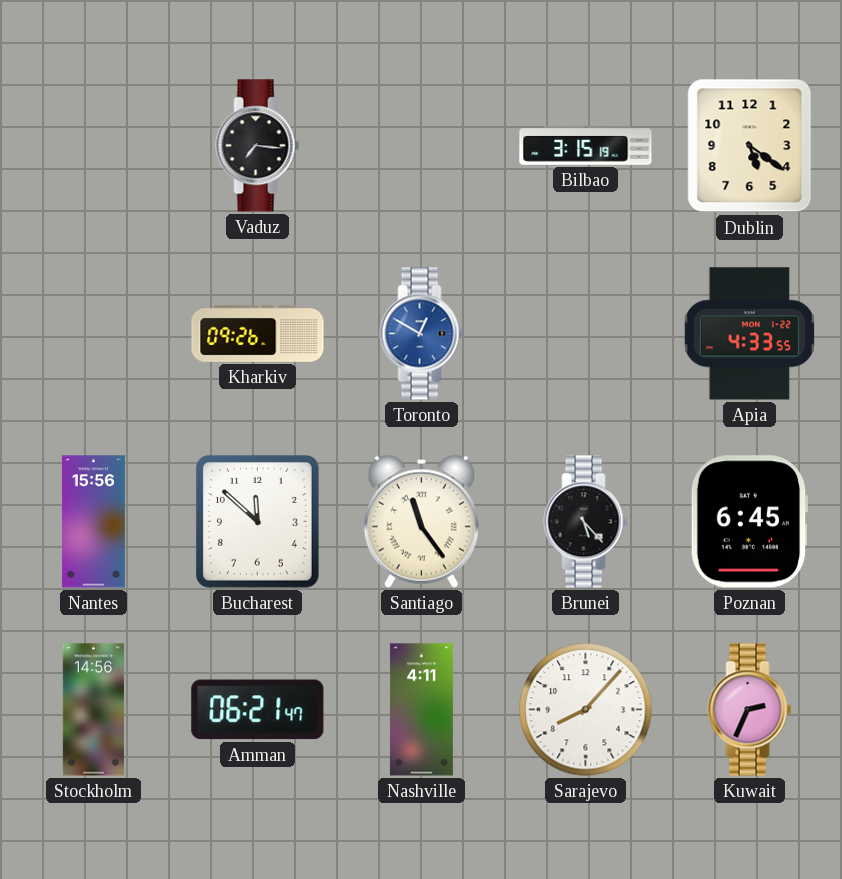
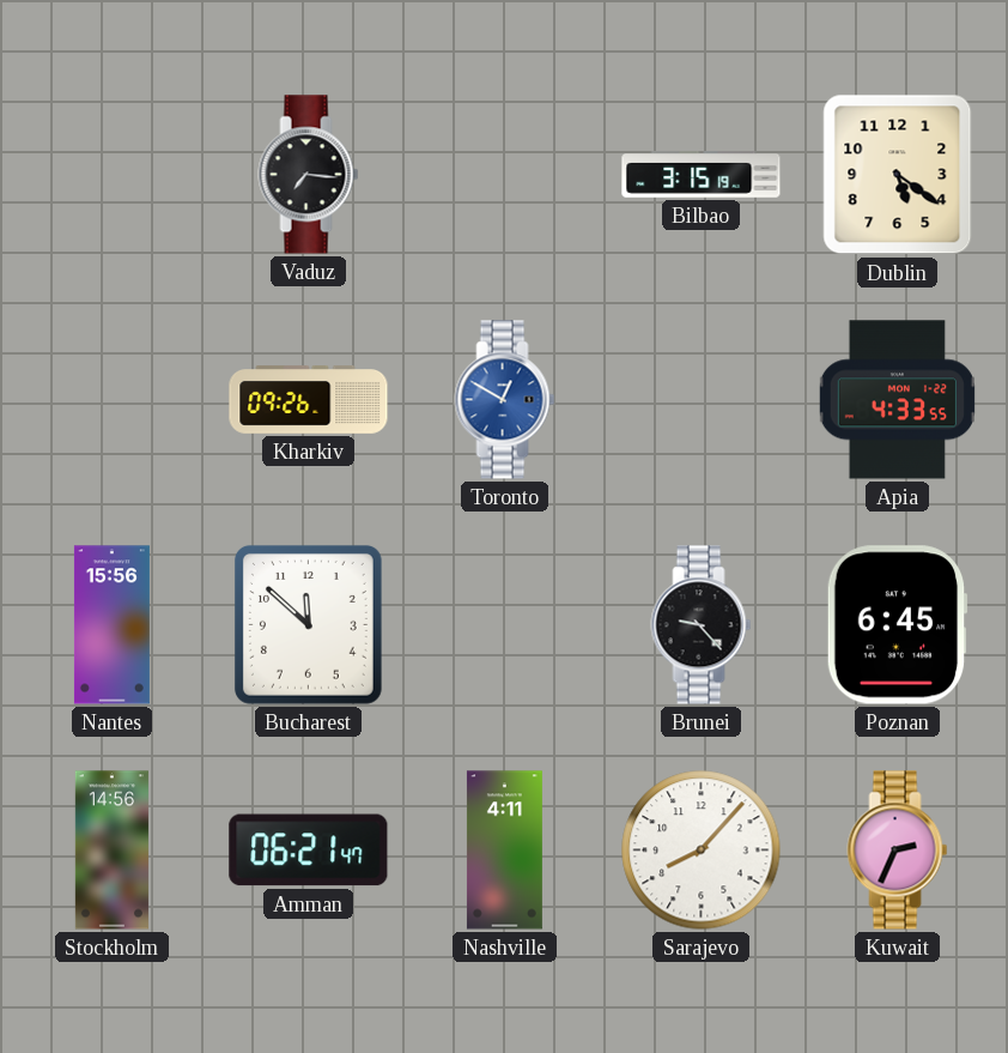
Santiago: 11:24 -> none (421, 521)
Brunei: 5:23 -> 9:23 (702, 625)
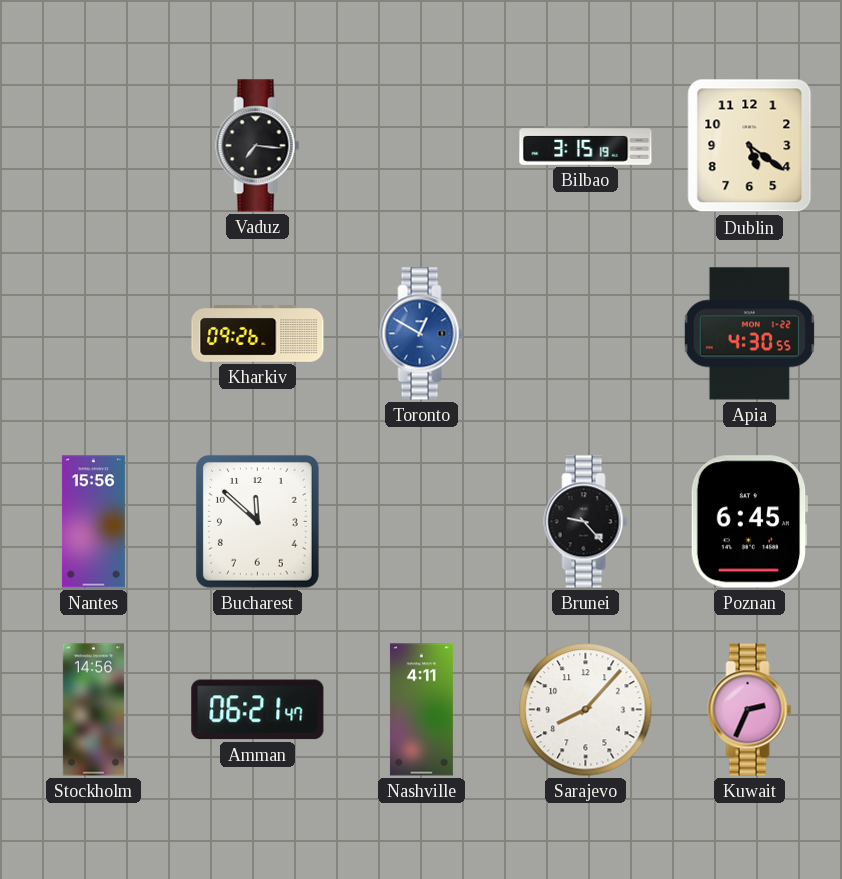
Apia: 4:33 -> 4:30 (749, 334)
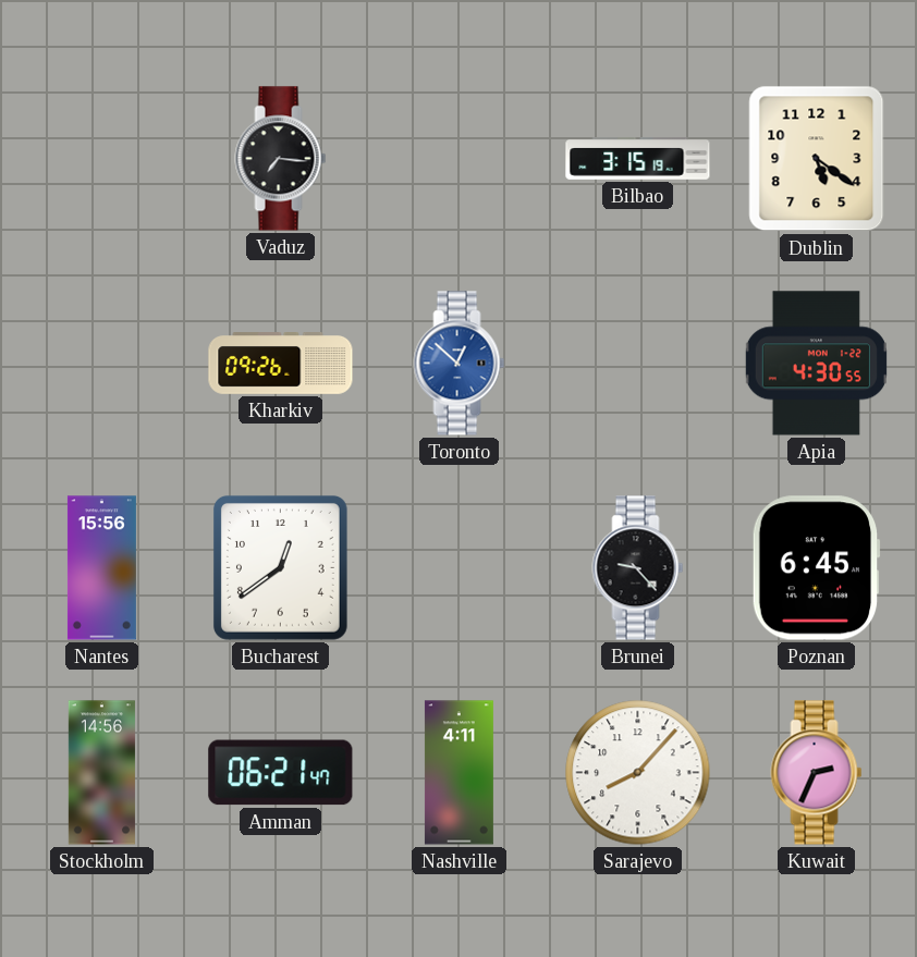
Toronto: 12:50 -> 12:52 (460, 364)
Bucharest: 11:52 -> 12:39 (280, 567)
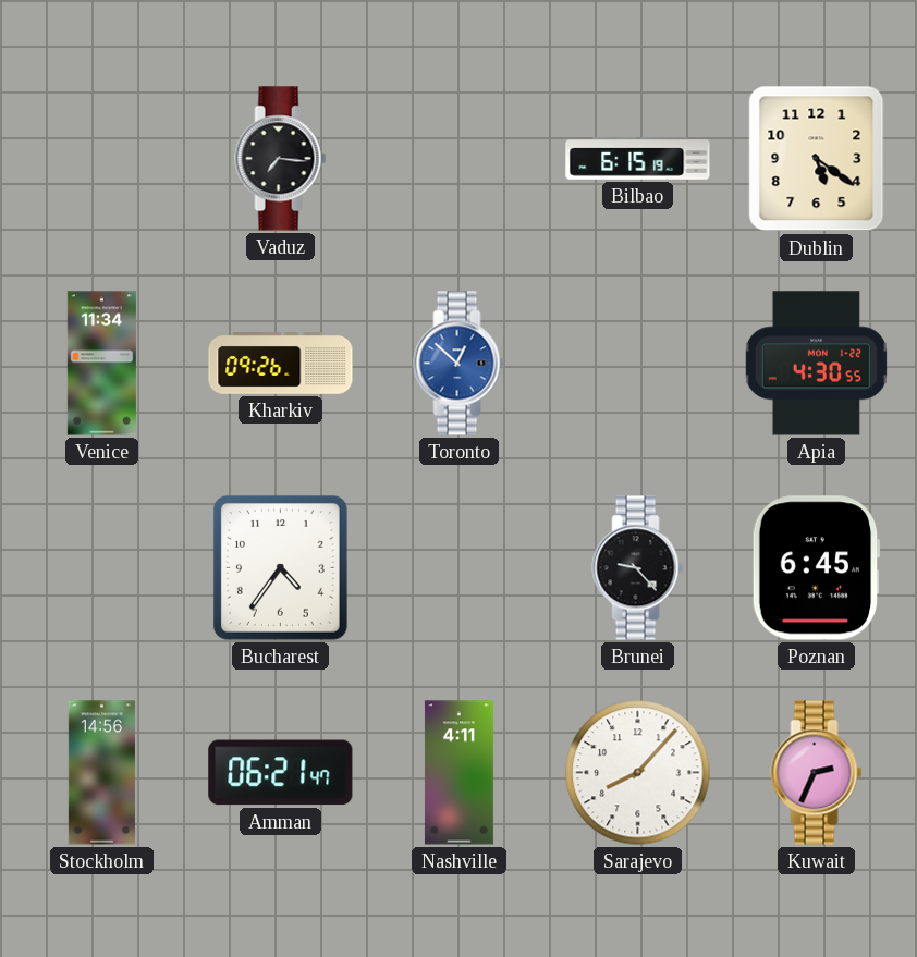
Bilbao: 3:15 -> 6:15 (638, 159)
Venice: none -> 11:34 (101, 364)
Nantes: 15:56 -> none (101, 568)
Bucharest: 12:39 -> 4:36 (280, 567)
